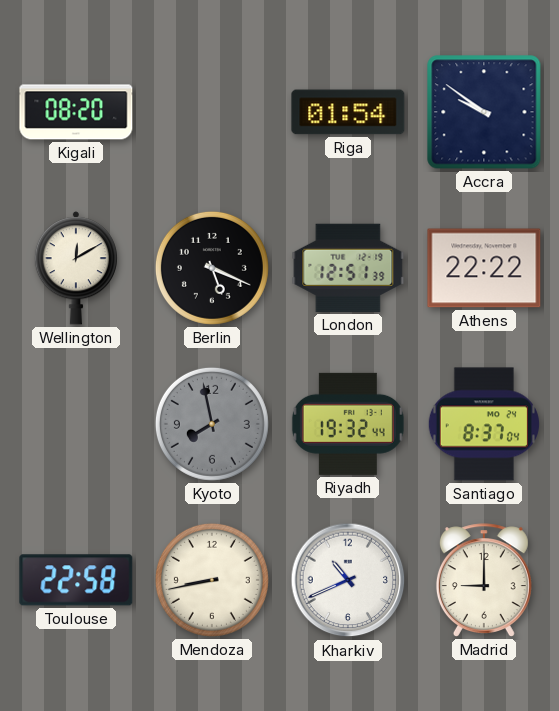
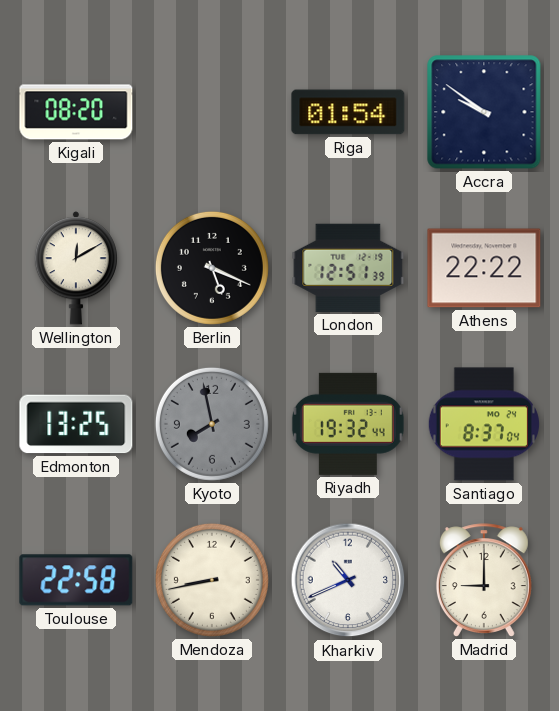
Edmonton: none -> 13:25 (76, 424)
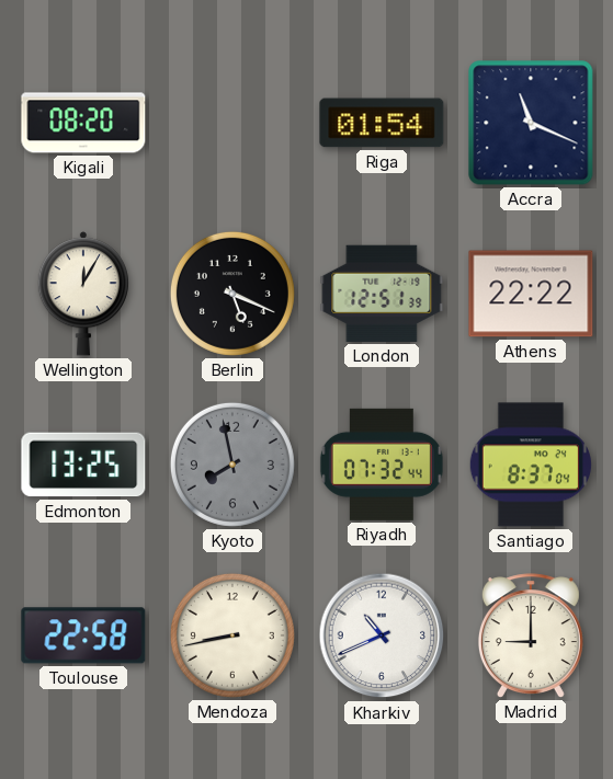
Accra: 9:51 -> 11:19 (531, 123)
Wellington: 12:10 -> 12:05 (83, 294)
Riyadh: 19:32 -> 07:32 (382, 465)
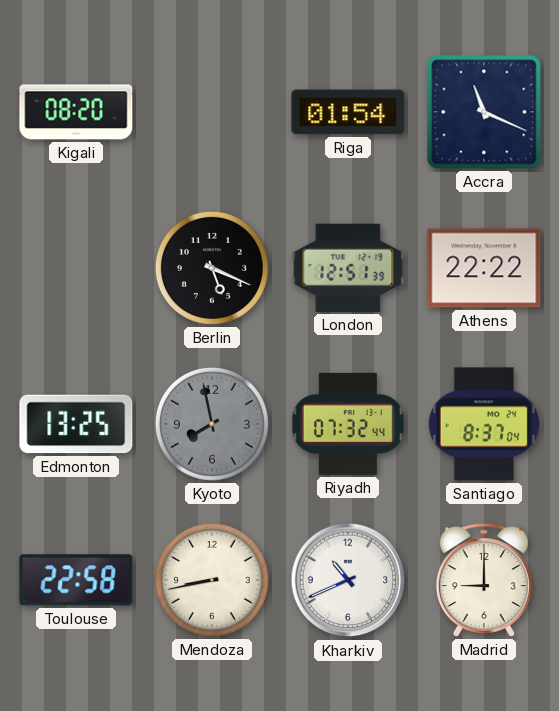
Wellington: 12:05 -> none (83, 294)
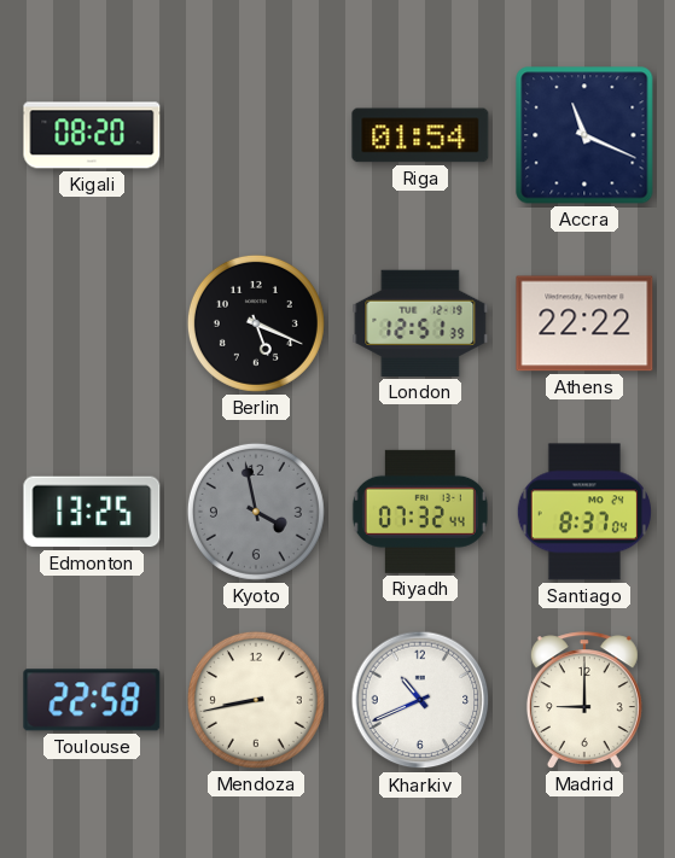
Kyoto: 7:58 -> 3:58 (256, 512)
